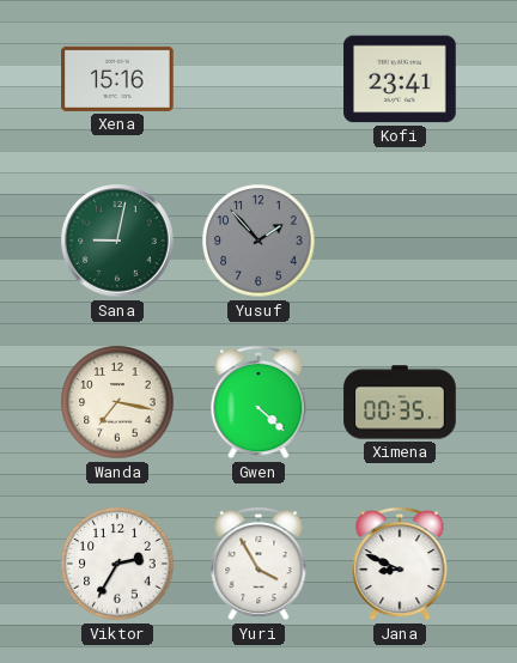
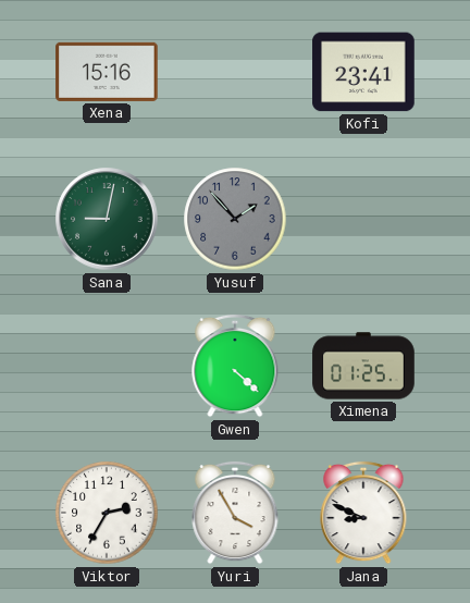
Wanda: 7:17 -> none (117, 402)
Ximena: 00:35 -> 01:25 (363, 366)
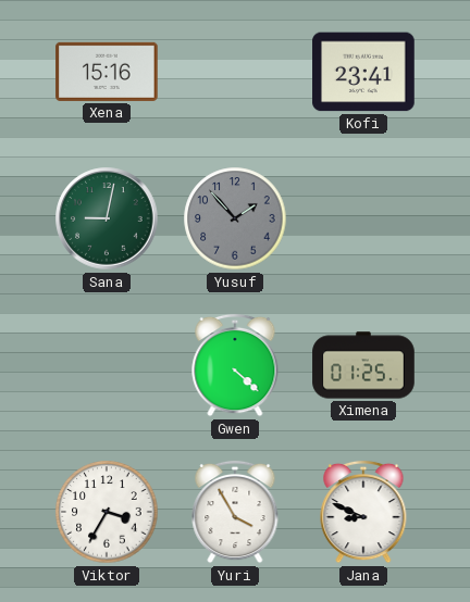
Viktor: 2:35 -> 3:35 (107, 512)
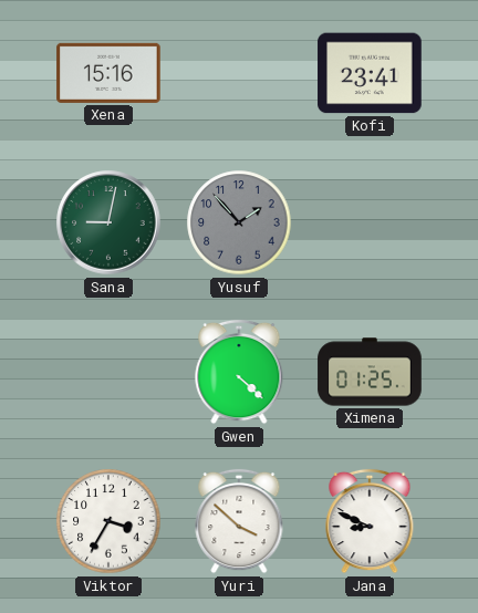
Yuri: 3:55 -> 3:52 (239, 521)
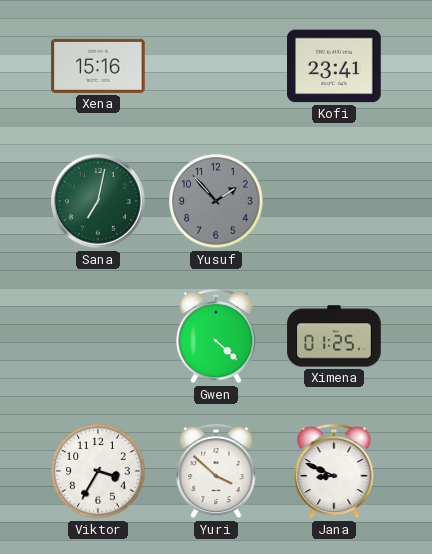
Sana: 9:02 -> 7:02 (98, 201)
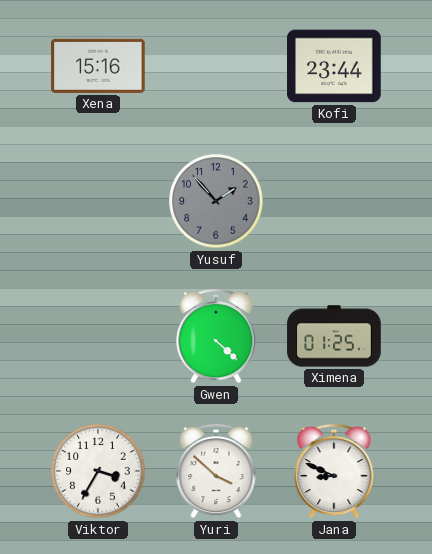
Kofi: 23:41 -> 23:44 (334, 66)
Sana: 7:02 -> none (98, 201)
